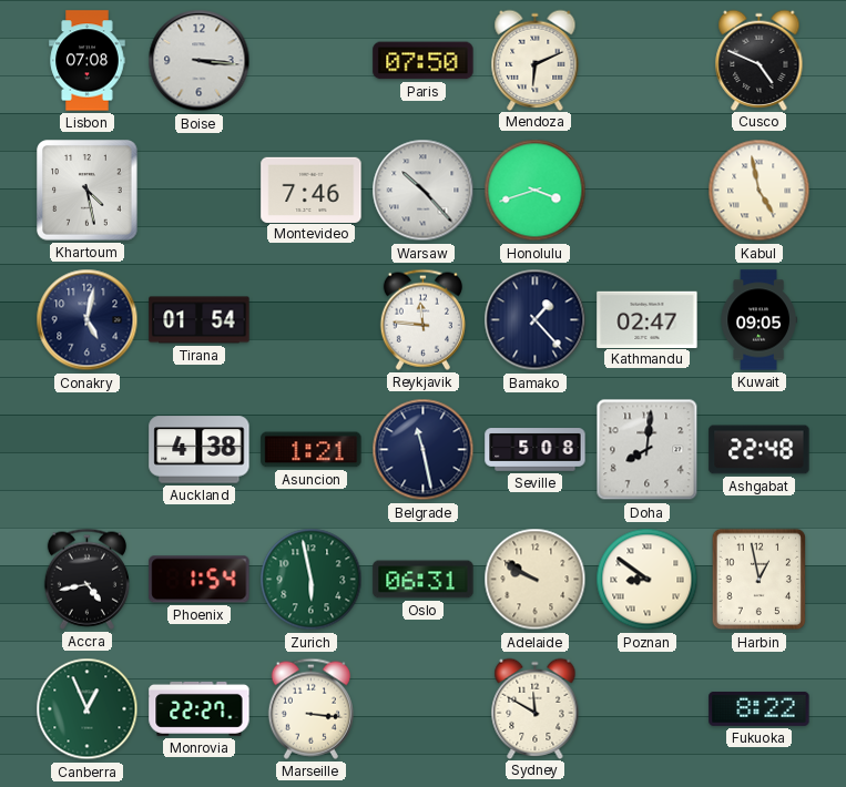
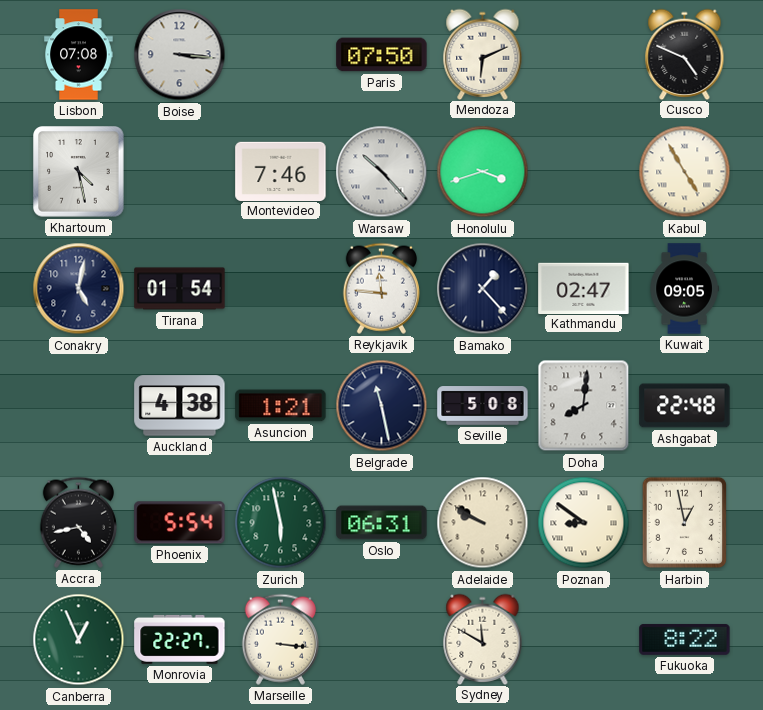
Kabul: 4:58 -> 4:55 (685, 172)
Phoenix: 1:54 -> 5:54 (180, 523)
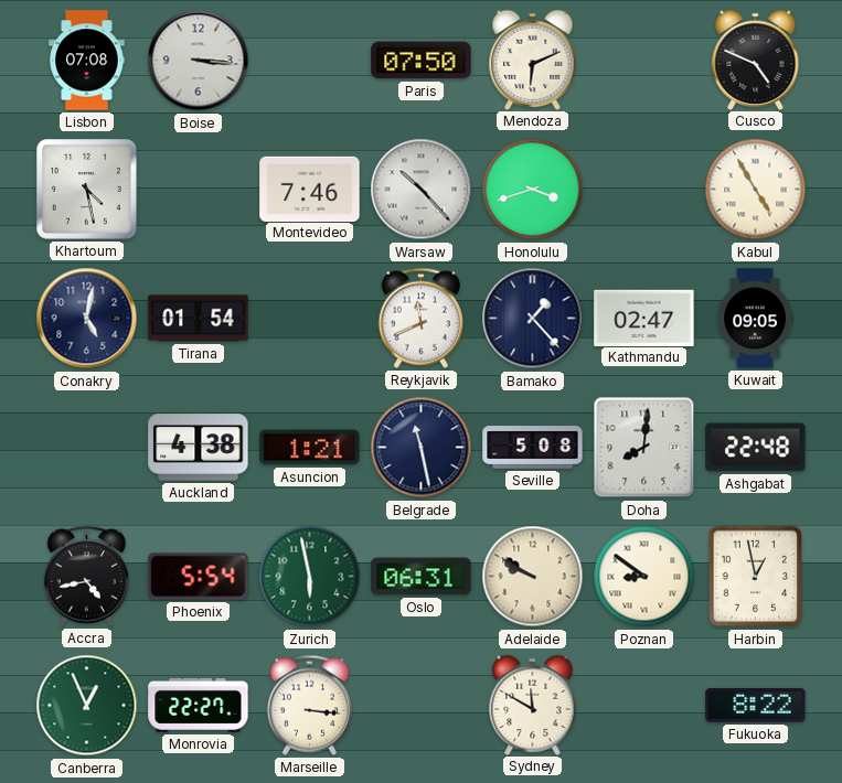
Reykjavik: 11:46 -> 11:41 (420, 318)
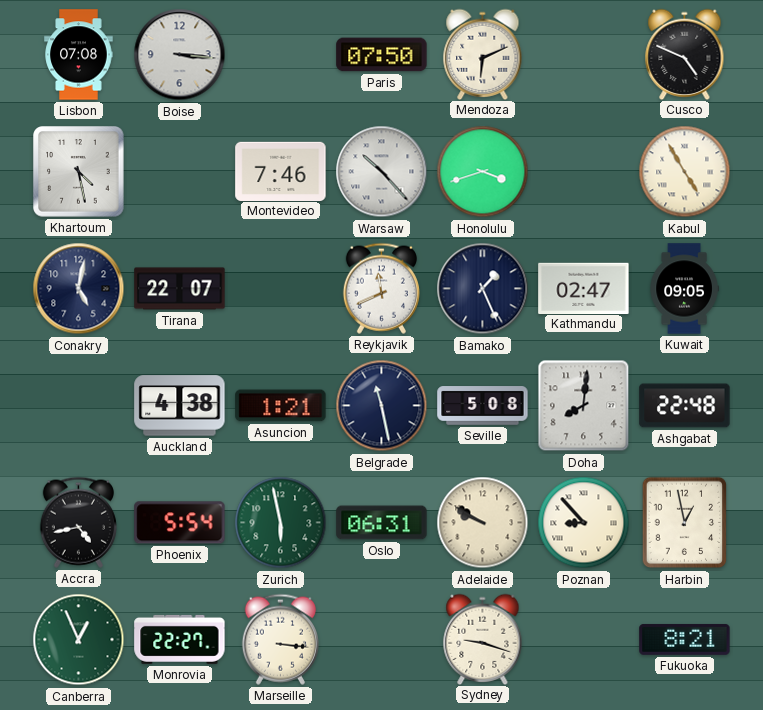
Tirana: 01:54 -> 22:07 (180, 289)
Bamako: 1:23 -> 1:26 (483, 289)
Poznan: 8:51 -> 8:53 (584, 523)
Sydney: 11:50 -> 9:18 (483, 639)
Fukuoka: 8:22 -> 8:21 (685, 639)
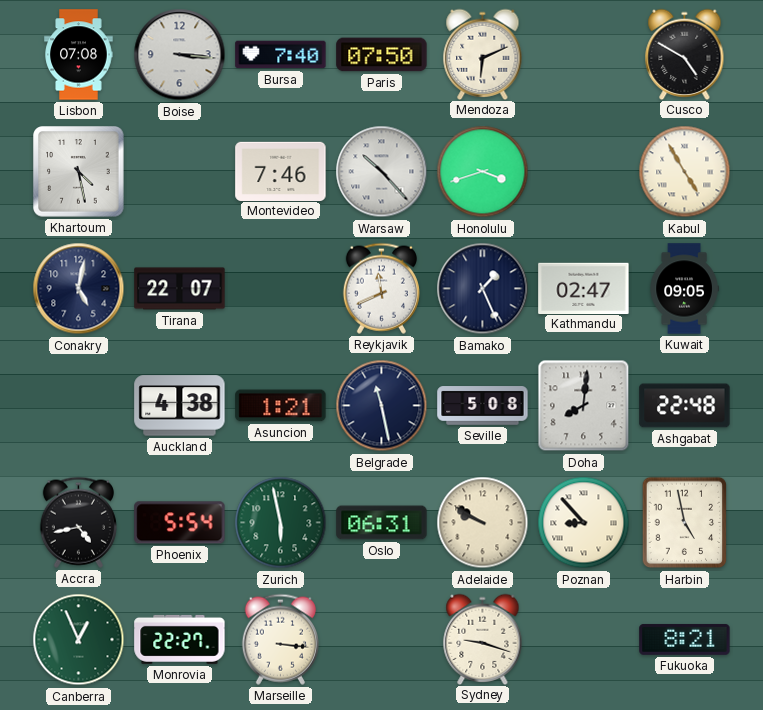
Bursa: none -> 7:40 (281, 55)
Cusco: 4:49 -> 4:50 (685, 54)
Harbin: 12:58 -> 4:58 (685, 523)
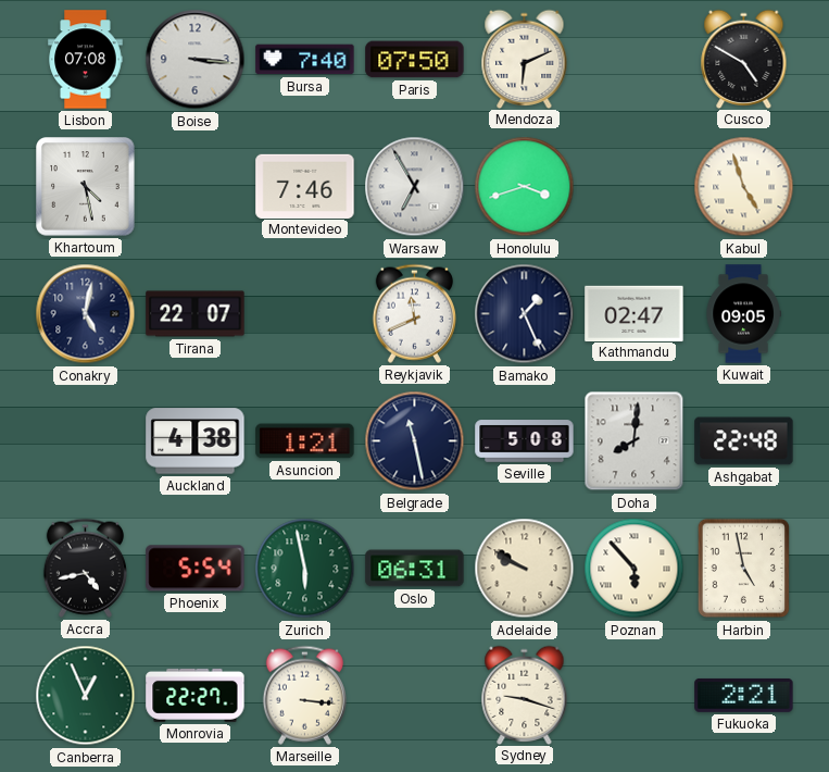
Warsaw: 10:23 -> 6:55 (415, 187)
Kabul: 4:55 -> 4:57 (744, 187)
Poznan: 8:53 -> 5:53 (635, 569)
Fukuoka: 8:21 -> 2:21 (744, 695)
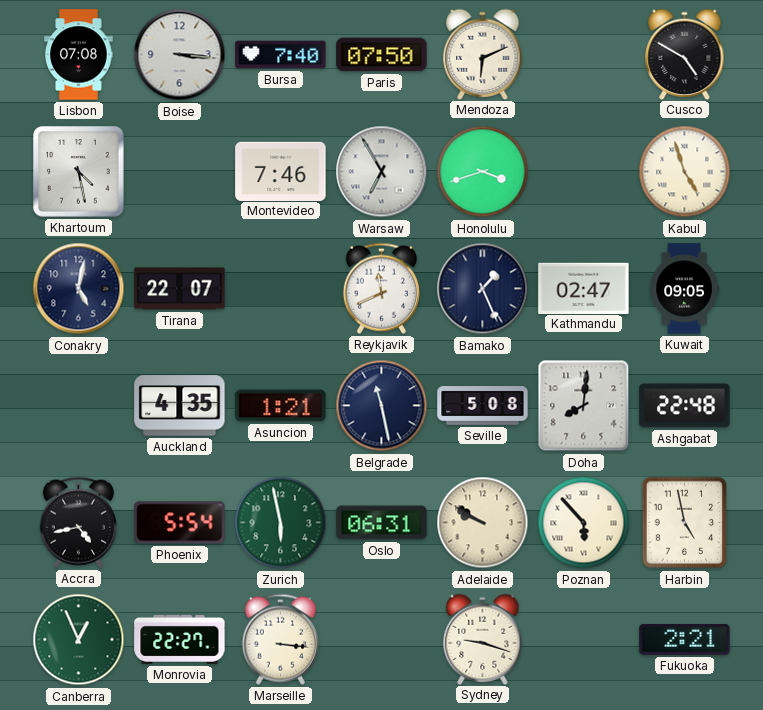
Auckland: 4:38 -> 4:35 (180, 406)
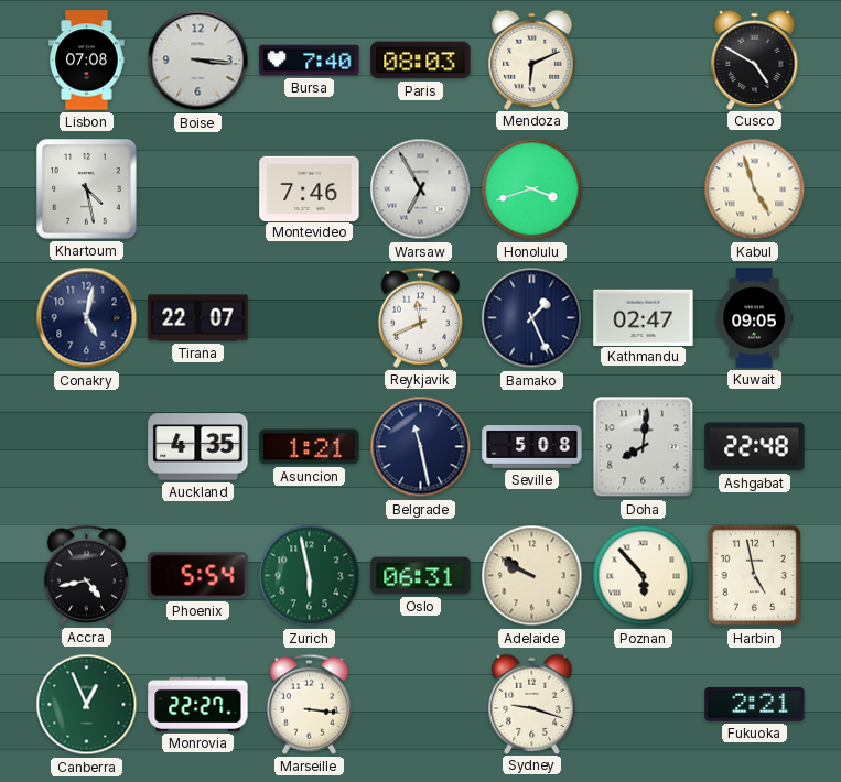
Paris: 07:50 -> 08:03 (421, 61)
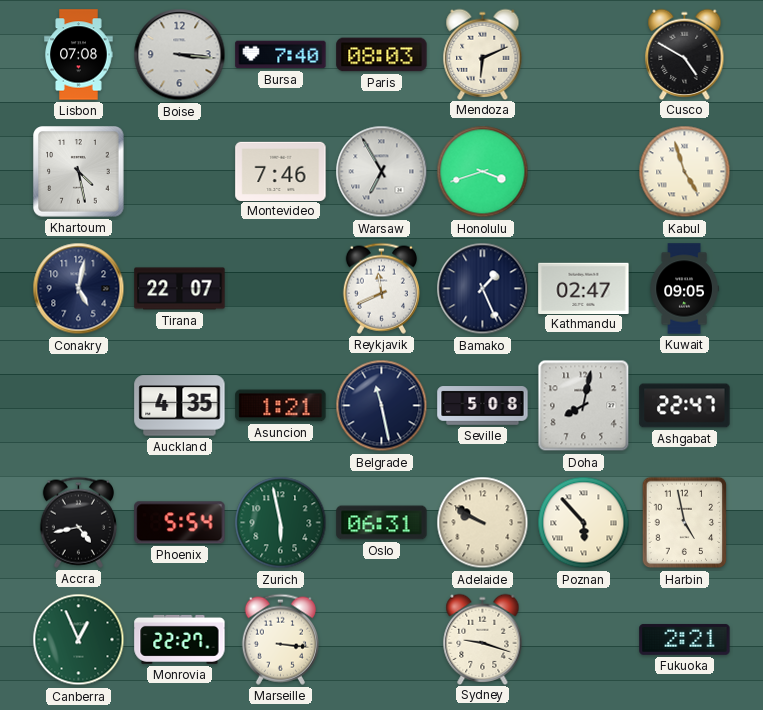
Doha: 8:01 -> 8:02 (584, 406)
Ashgabat: 22:48 -> 22:47 (685, 406)
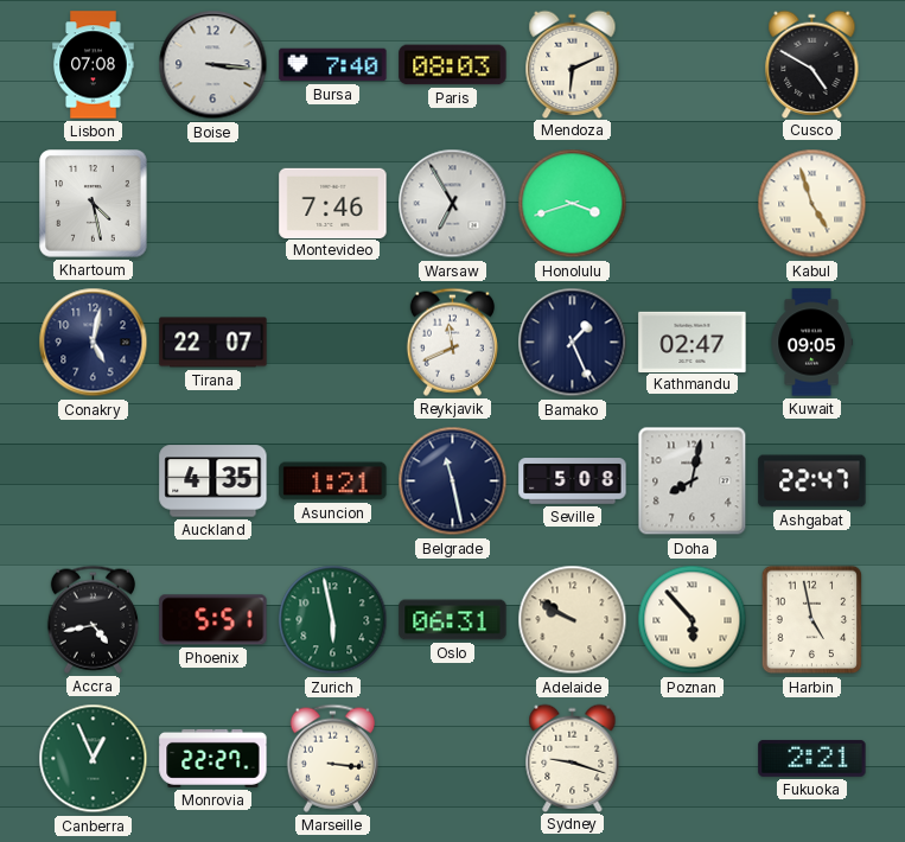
Phoenix: 5:54 -> 5:51 (213, 620)
